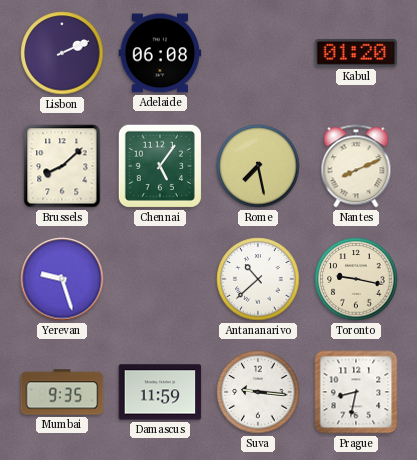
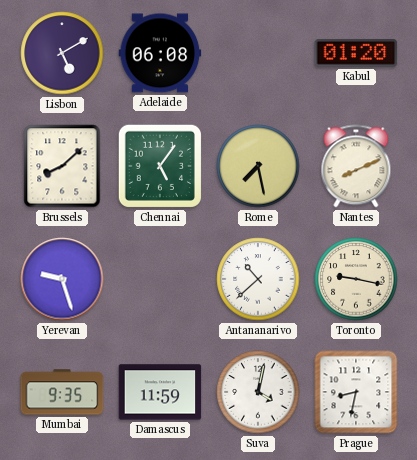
Lisbon: 2:11 -> 5:10 (62, 53)
Suva: 9:16 -> 4:02 (258, 392)
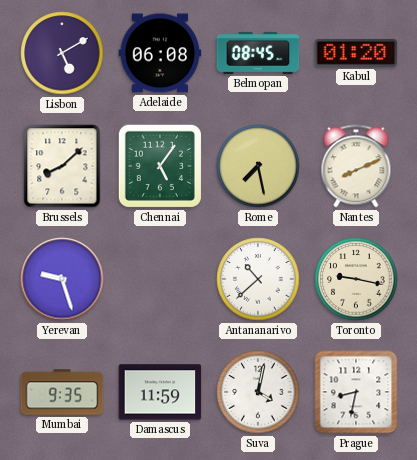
Belmopan: none -> 08:45 (258, 53)
